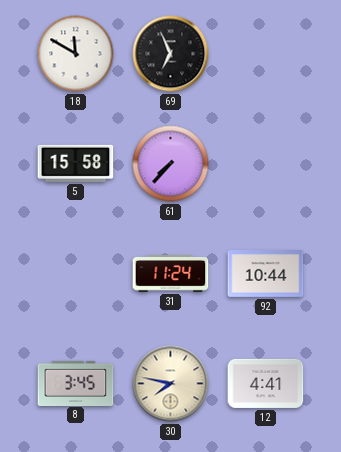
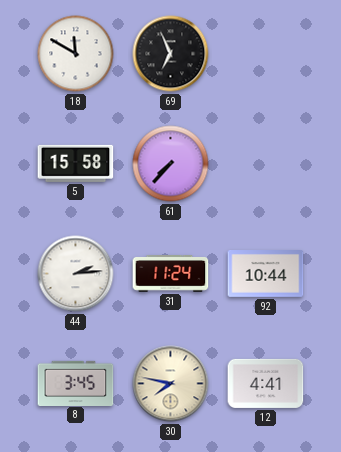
44: none -> 2:14 (76, 274)
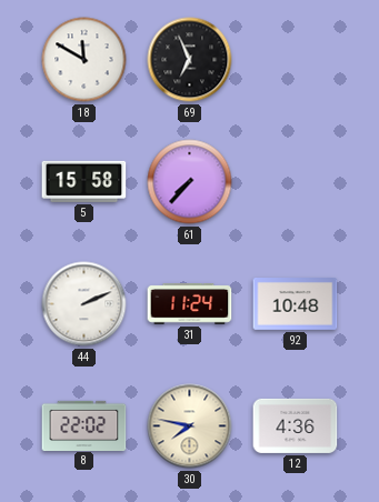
44: 2:14 -> 2:11 (84, 304)
92: 10:44 -> 10:48 (296, 304)
8: 3:45 -> 22:02 (84, 425)
12: 4:41 -> 4:36 (296, 425)
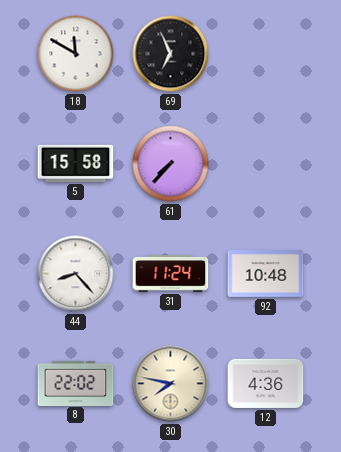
44: 2:11 -> 8:23 (76, 274)
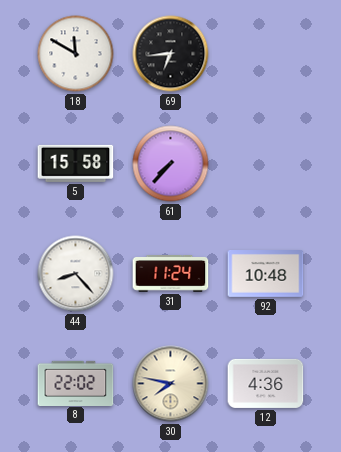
69: 6:56 -> 6:44 (171, 54)
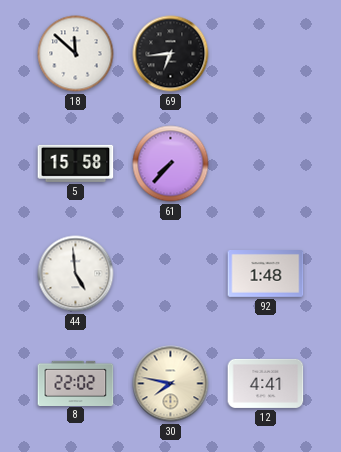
18: 11:50 -> 11:52 (76, 54)
44: 8:23 -> 4:59 (76, 274)
31: 11:24 -> none (171, 274)
92: 10:48 -> 1:48 (266, 274)
12: 4:36 -> 4:41 (266, 383)
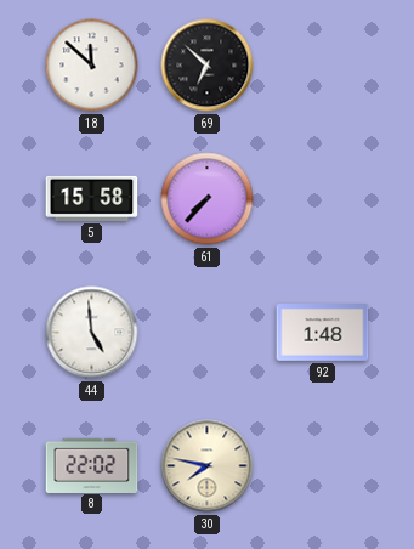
69: 6:44 -> 6:52 (208, 66)
12: 4:41 -> none (266, 383)
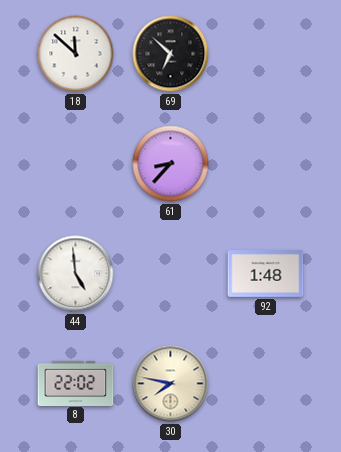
5: 15:58 -> none (92, 198)
61: 7:37 -> 8:37 (171, 164)
